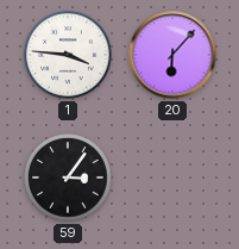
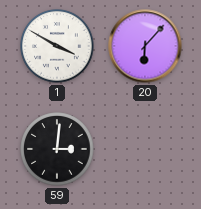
1: 3:46 -> 3:50 (57, 46)
59: 3:06 -> 3:01 (57, 149)
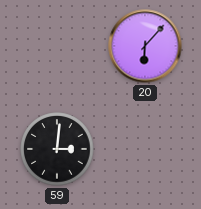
1: 3:50 -> none (57, 46)
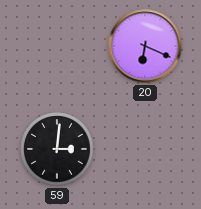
20: 6:07 -> 6:19 (145, 46)
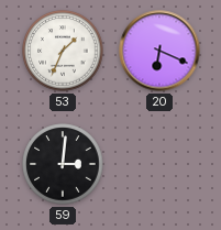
53: none -> 1:34 (63, 51)
